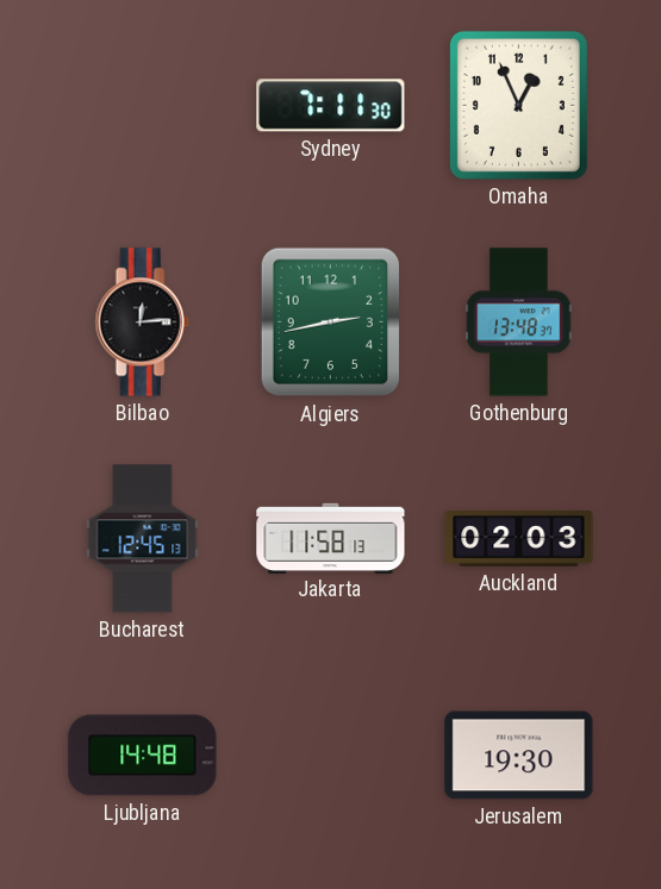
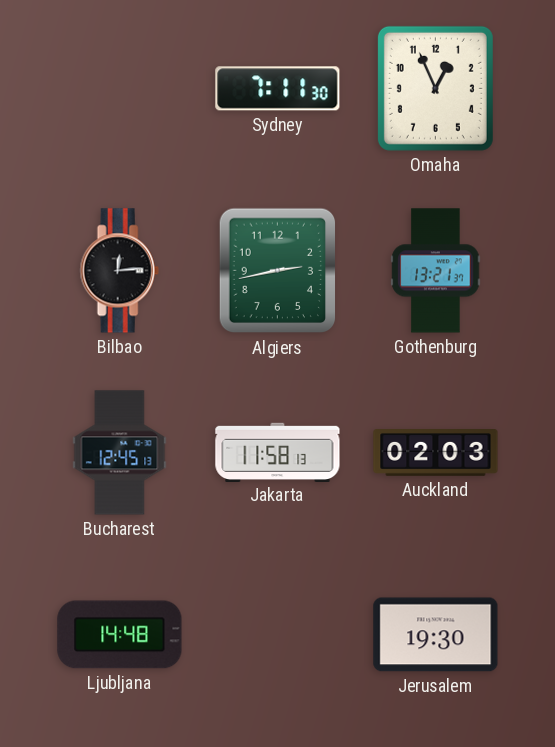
Gothenburg: 13:48 -> 13:21 (436, 271)
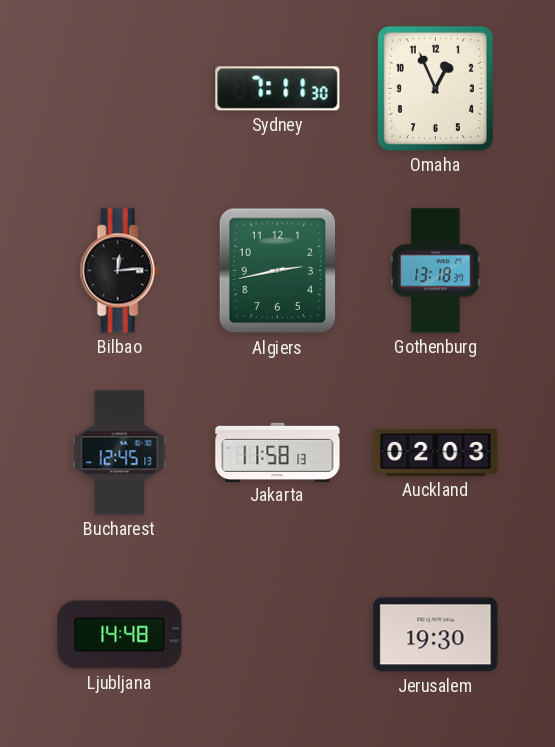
Gothenburg: 13:21 -> 13:18 (436, 271)
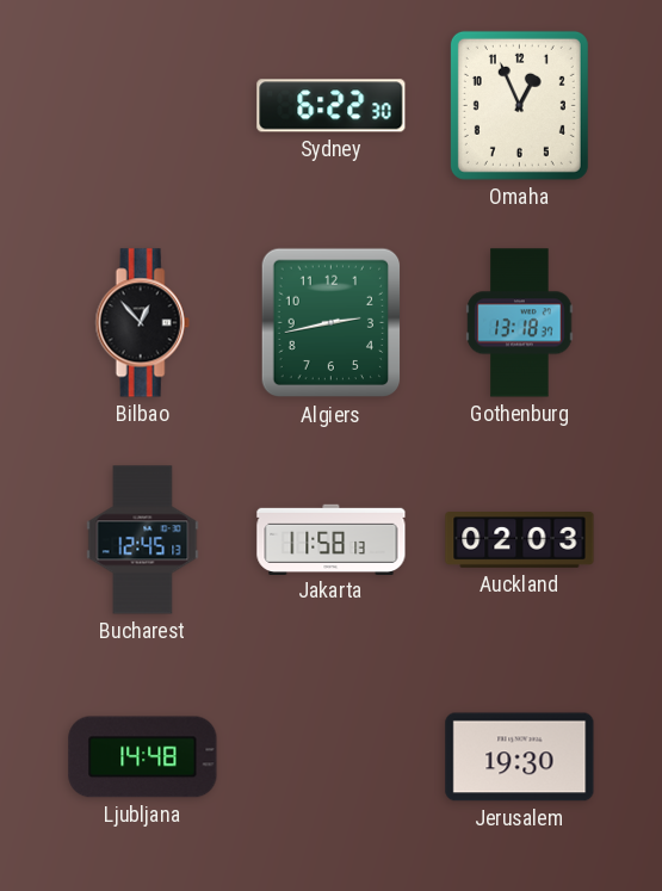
Sydney: 7:11 -> 6:22 (332, 106)
Bilbao: 12:14 -> 12:53 (142, 323)
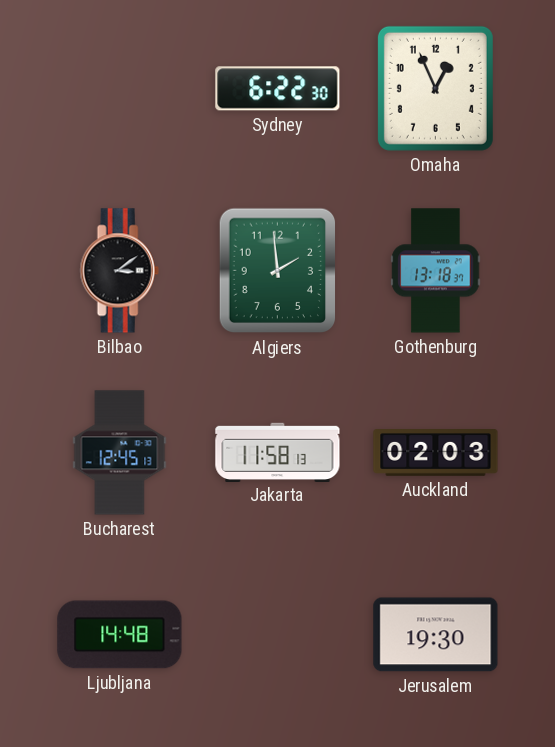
Bilbao: 12:53 -> 3:09 (119, 271)
Algiers: 2:43 -> 1:59 (278, 271)
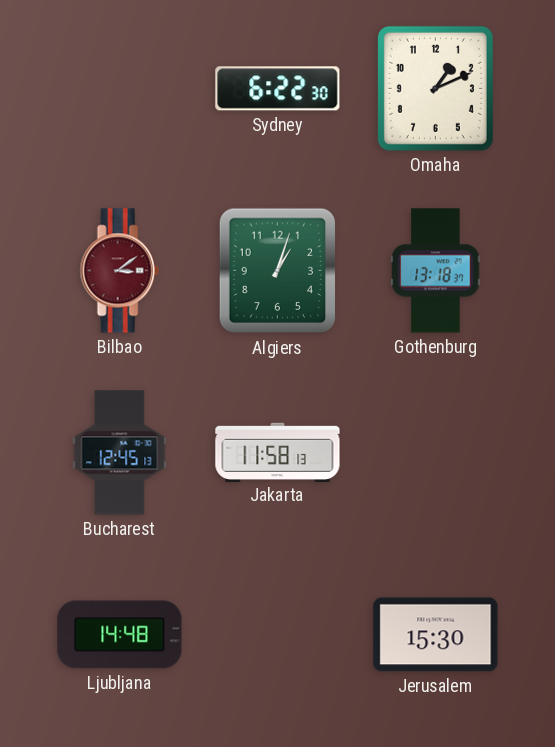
Omaha: 12:56 -> 1:11 (435, 88)
Bilbao dial: black -> burgundy (119, 271)
Algiers: 1:59 -> 1:03 (278, 271)
Auckland: 02:03 -> none (436, 453)
Jerusalem: 19:30 -> 15:30 (436, 635)
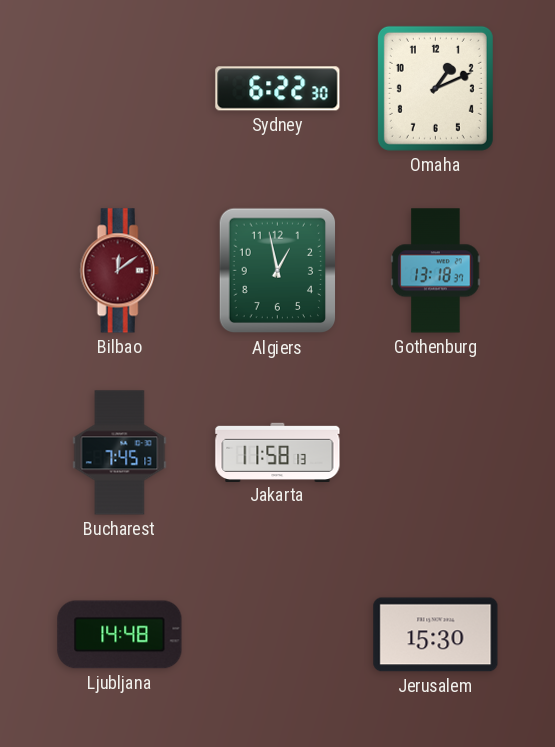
Bilbao: 3:09 -> 12:09 (119, 271)
Algiers: 1:03 -> 12:58 (278, 271)
Bucharest: 12:45 -> 7:45 (120, 453)
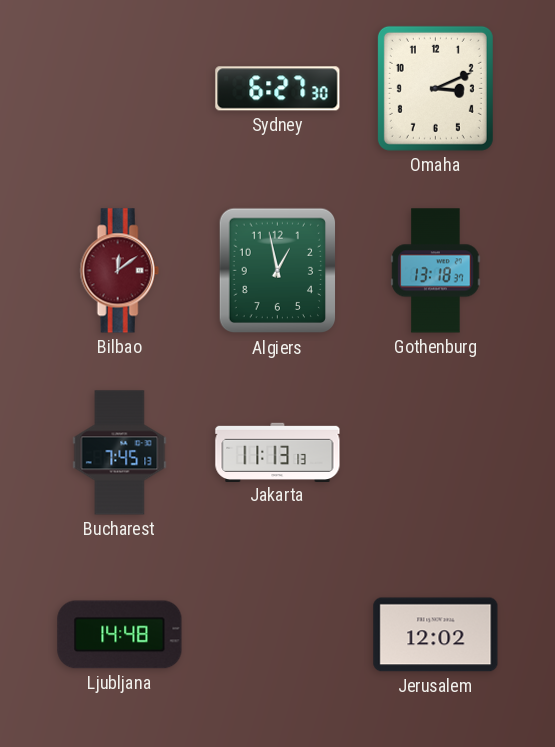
Sydney: 6:22 -> 6:27 (278, 89)
Omaha: 1:11 -> 3:11 (435, 88)
Jakarta: 11:58 -> 11:13 (278, 452)
Jerusalem: 15:30 -> 12:02 (436, 635)
